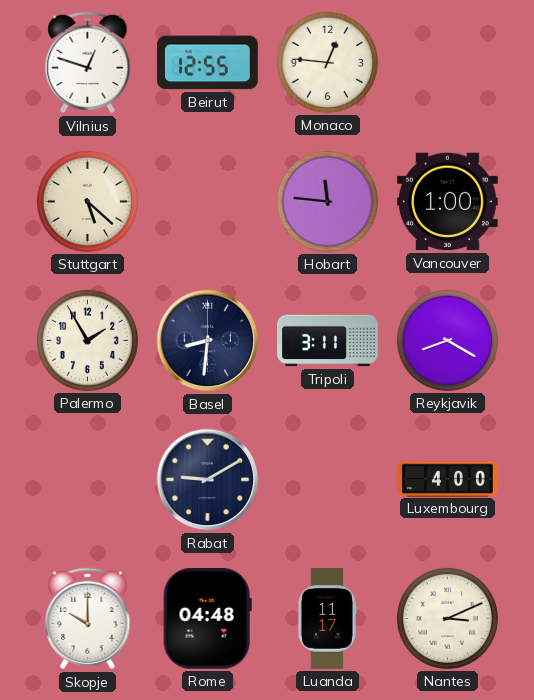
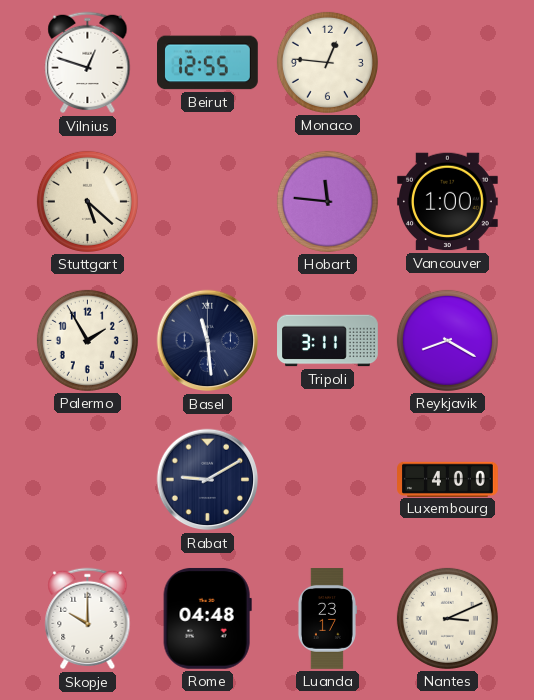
Basel: 8:31 -> 11:29 (208, 341)
Luanda: 11:17 -> 23:17 (327, 619)
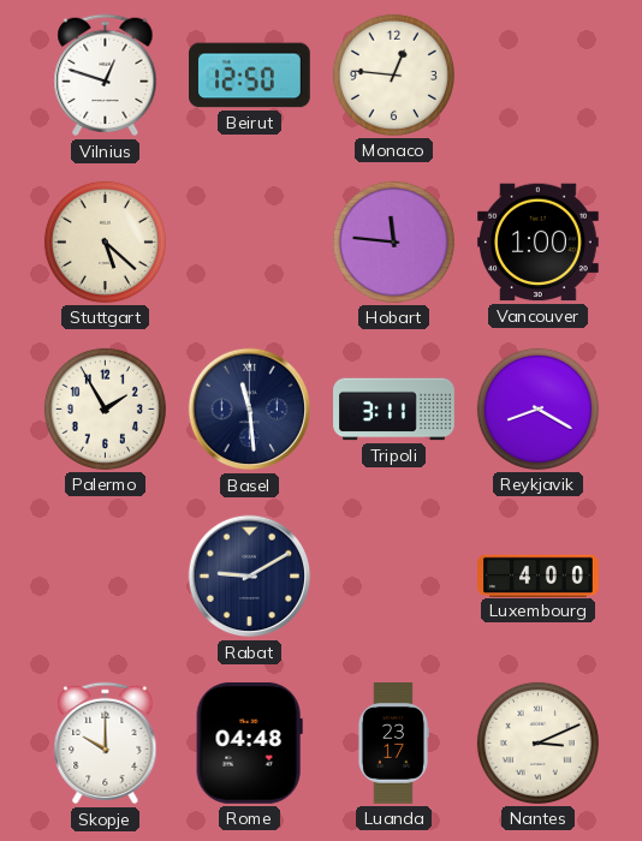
Beirut: 12:55 -> 12:50 (250, 76)
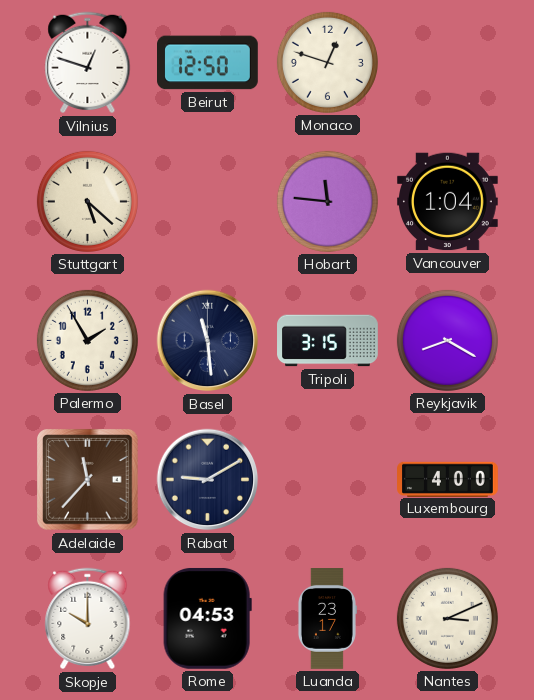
Monaco: 12:46 -> 12:48 (327, 62)
Vancouver: 1:00 -> 1:04 (448, 202)
Tripoli: 3:11 -> 3:15 (328, 341)
Adelaide: none -> 11:37 (88, 480)
Rome: 04:48 -> 04:53 (207, 618)
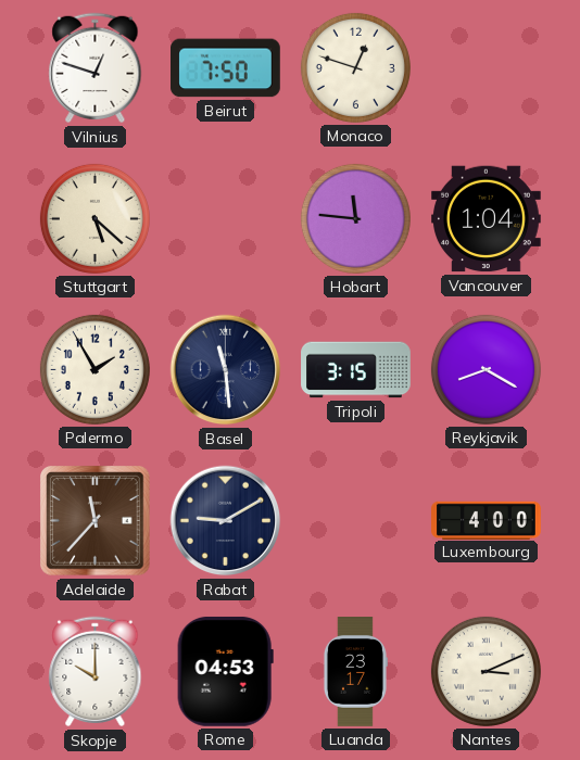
Beirut: 12:50 -> 7:50 (226, 68)
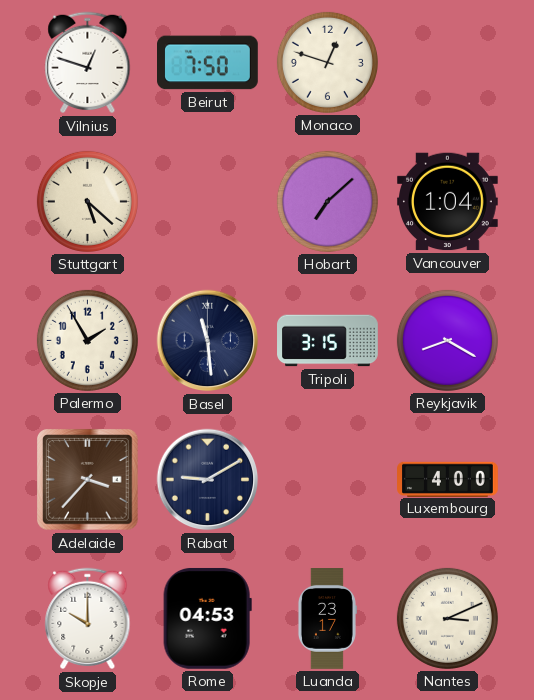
Hobart: 11:46 -> 7:08 (327, 201)
Adelaide: 11:37 -> 3:37 (88, 480)
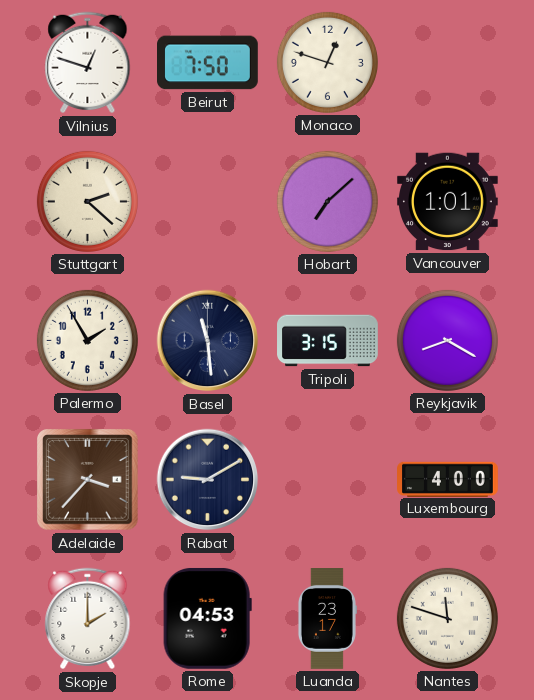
Stuttgart: 5:22 -> 2:22 (87, 201)
Vancouver: 1:04 -> 1:01 (448, 202)
Skopje: 10:00 -> 2:00 (88, 619)
Nantes: 3:11 -> 11:48 (447, 618)
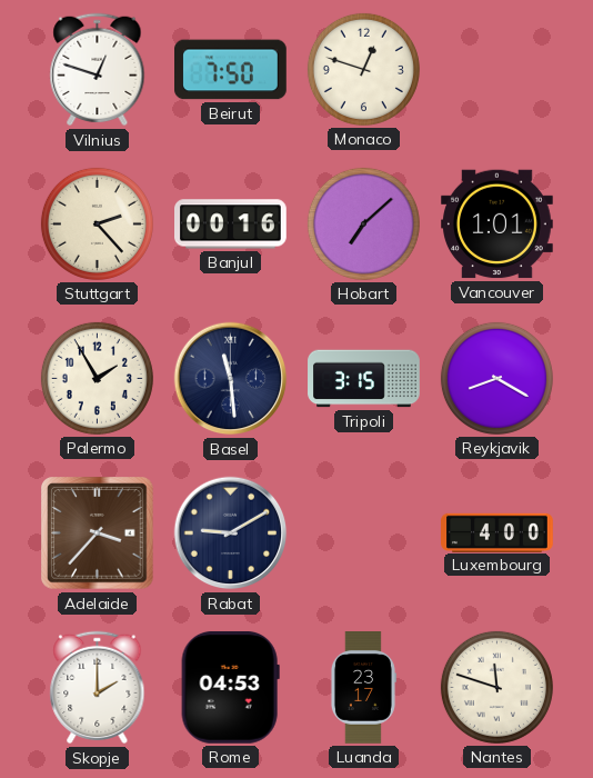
Stuttgart: 2:22 -> 2:23 (97, 223)
Banjul: none -> 00:16 (231, 225)
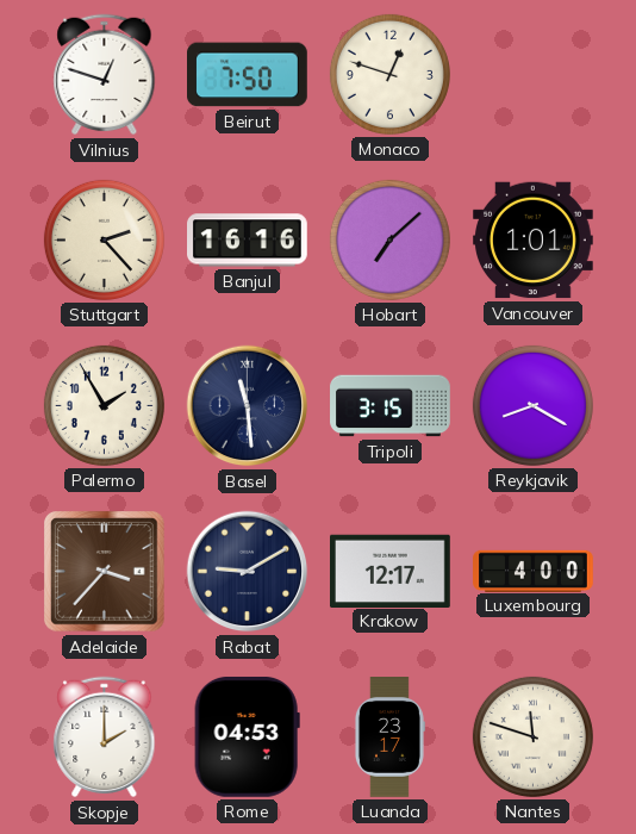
Banjul: 00:16 -> 16:16 (248, 241)
Krakow: none -> 12:17 (391, 571)
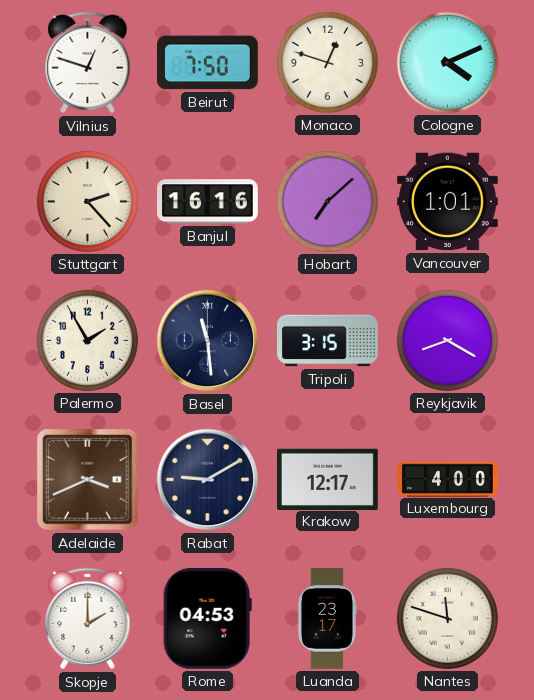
Cologne: none -> 4:11 (447, 62)
Adelaide: 3:37 -> 3:41 (88, 480)
